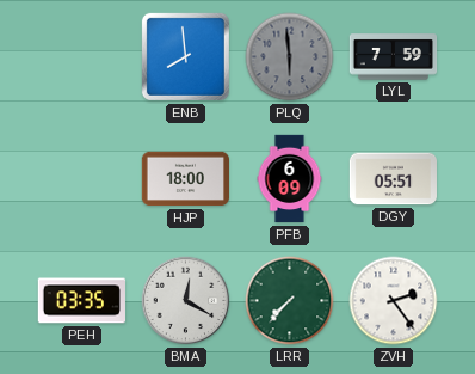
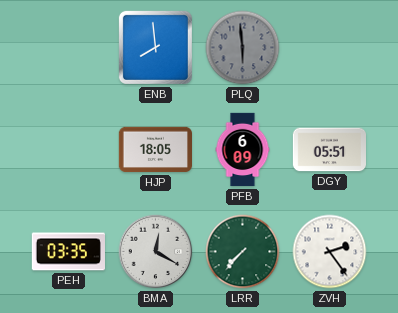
LYL: 7:59 -> none (394, 57)
HJP: 18:00 -> 18:05 (155, 150)
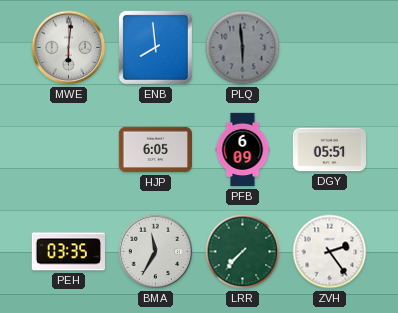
MWE: none -> 6:01 (69, 48)
HJP: 18:05 -> 6:05 (155, 150)
BMA: 12:20 -> 11:35 (156, 252)
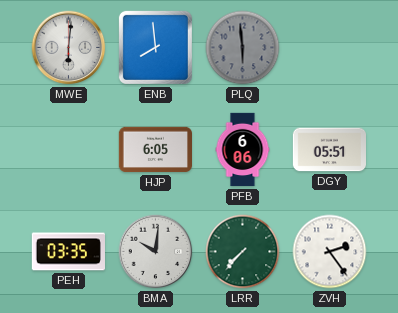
PFB: 6:09 -> 6:06 (243, 150)
BMA: 11:35 -> 10:01 (156, 252)
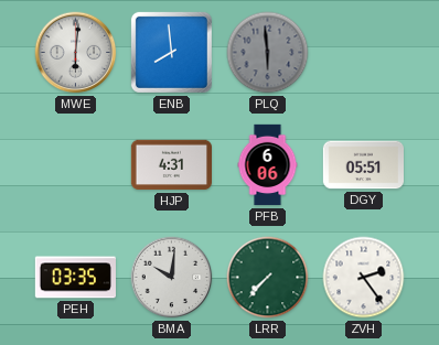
HJP: 6:05 -> 4:31 (171, 165)
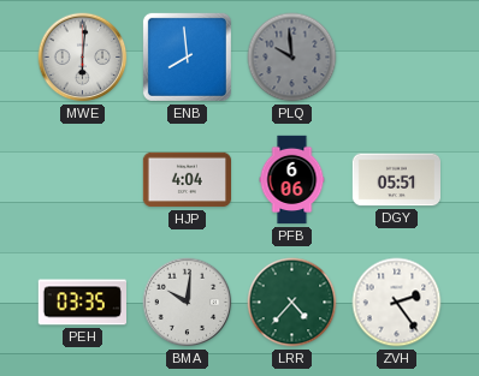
PLQ: 5:59 -> 9:59 (292, 58)
HJP: 4:31 -> 4:04 (187, 180)
LRR: 7:37 -> 4:37 (292, 303)
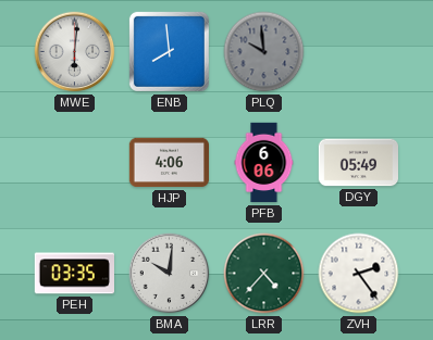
HJP: 4:04 -> 4:06 (169, 163)
DGY: 05:51 -> 05:49 (358, 163)
